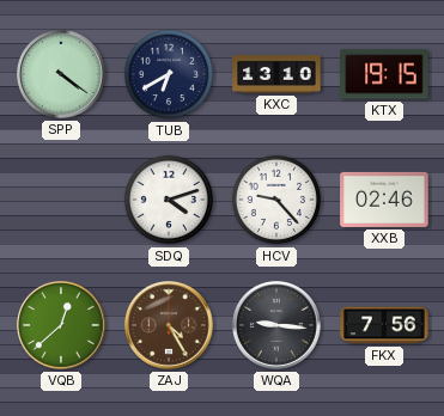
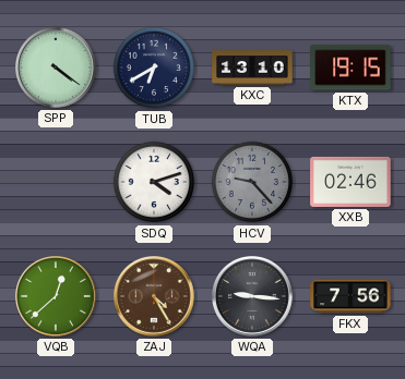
HCV dial: white -> grey (252, 182)
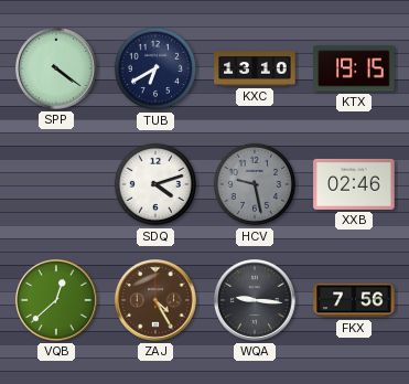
HCV: 9:23 -> 9:28 (255, 184)
